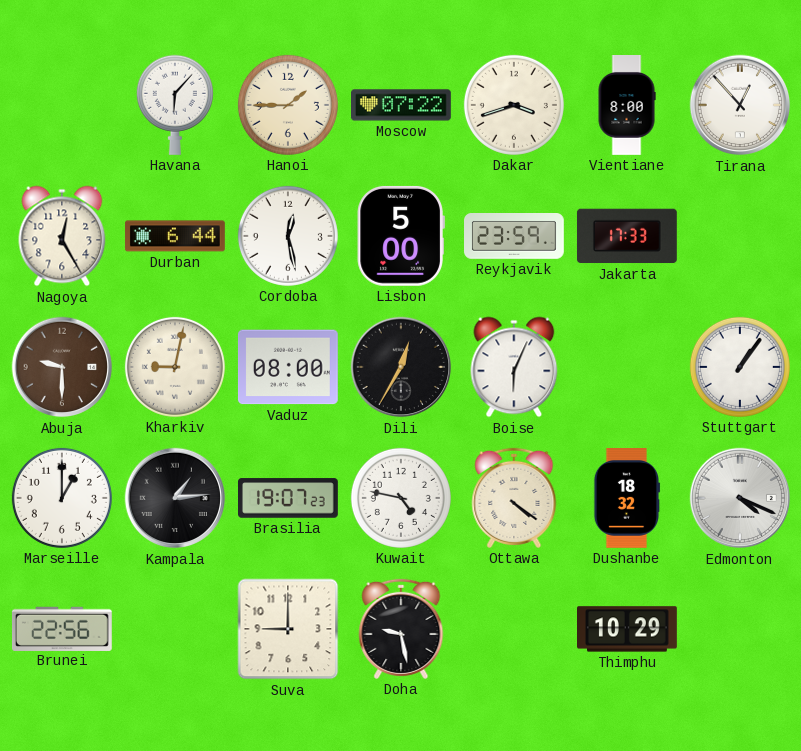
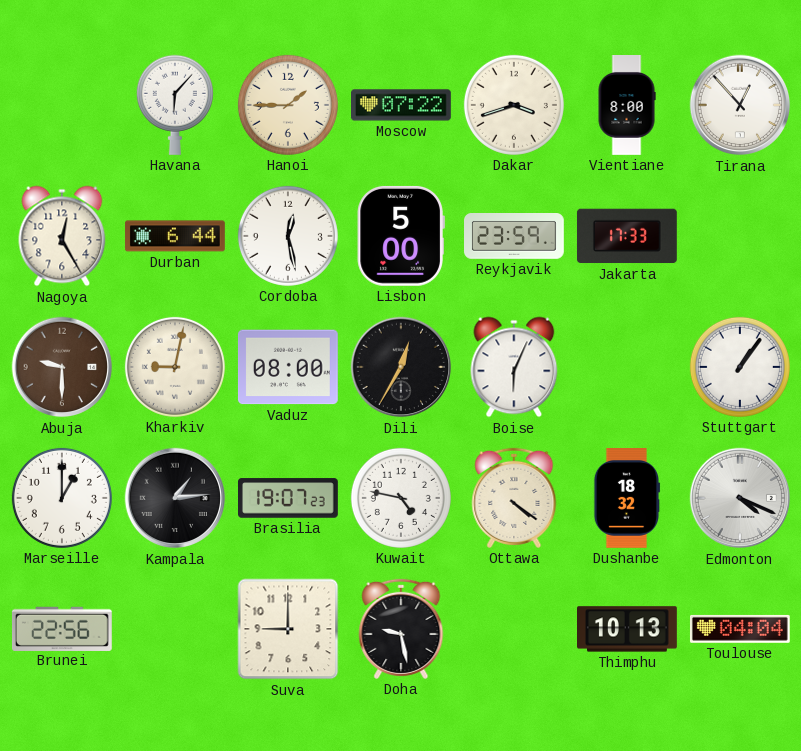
Thimphu: 10:29 -> 10:13 (628, 629)
Toulouse: none -> 04:04 (740, 629)
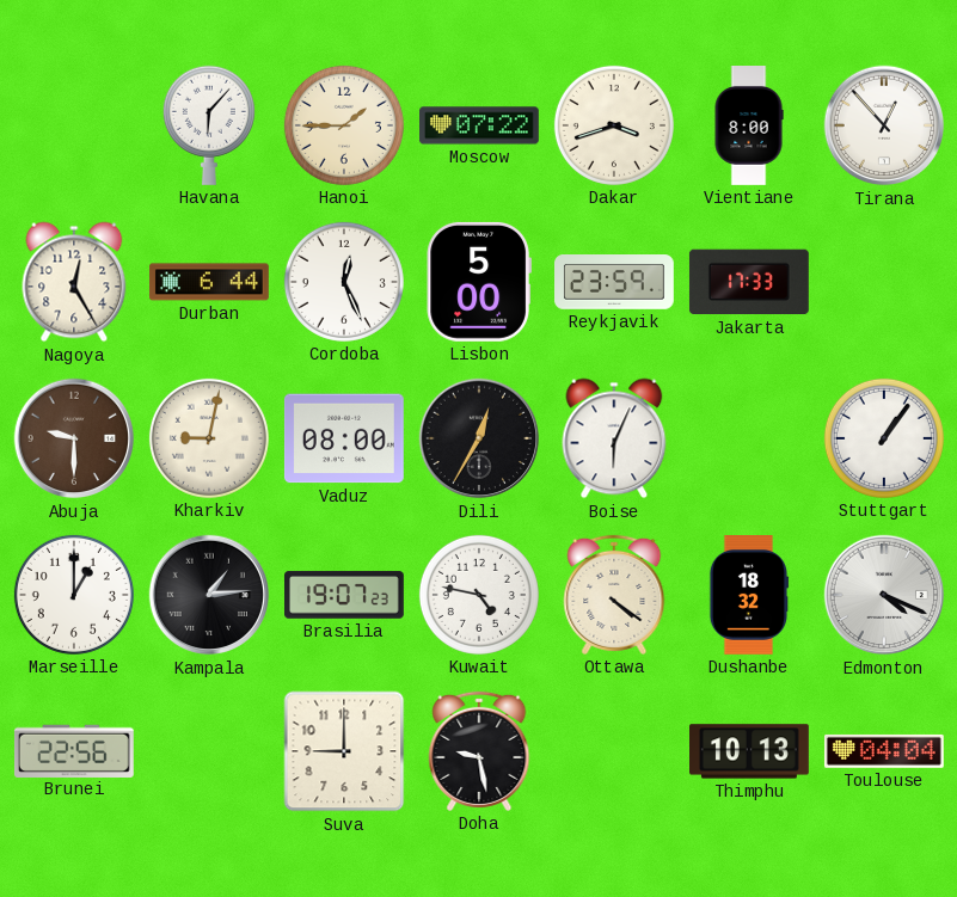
Cordoba: 12:28 -> 12:26 (344, 282)
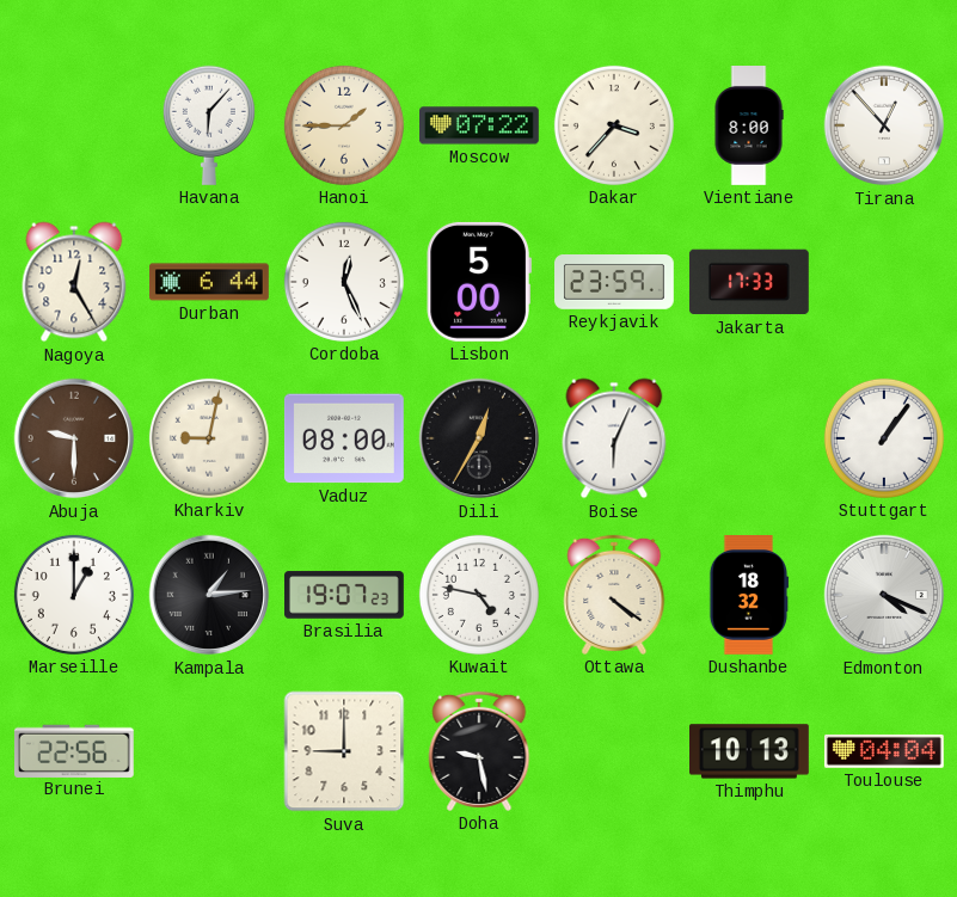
Dakar: 3:42 -> 3:37 (614, 125)
